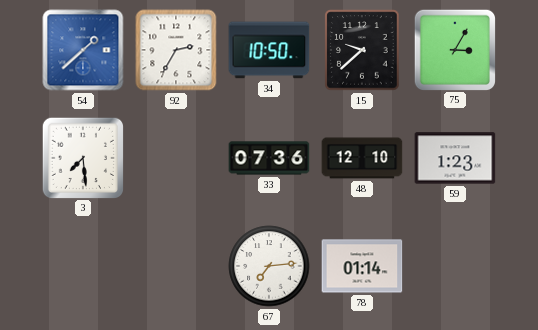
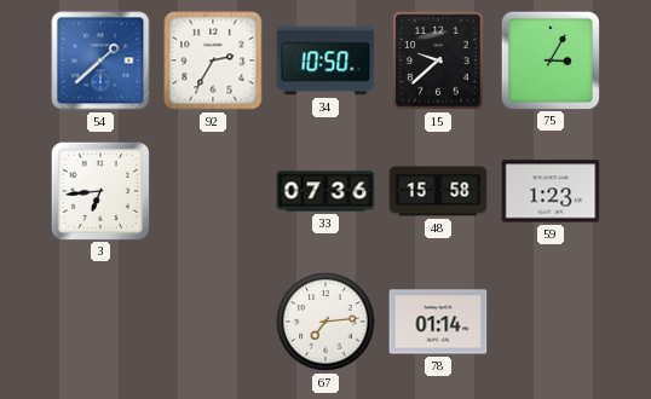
3: 7:29 -> 6:44 (99, 190)
48: 12:10 -> 15:58 (438, 191)
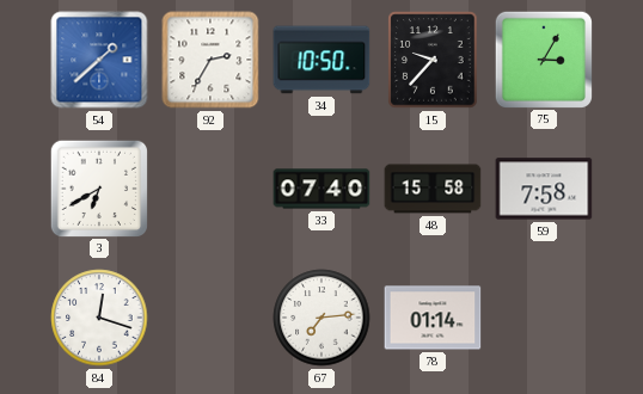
15: 9:38 -> 9:37 (433, 60)
3: 6:44 -> 6:40 (98, 187)
33: 07:36 -> 07:40 (321, 189)
59: 1:23 -> 7:58 (544, 189)
84: none -> 12:18 (99, 318)
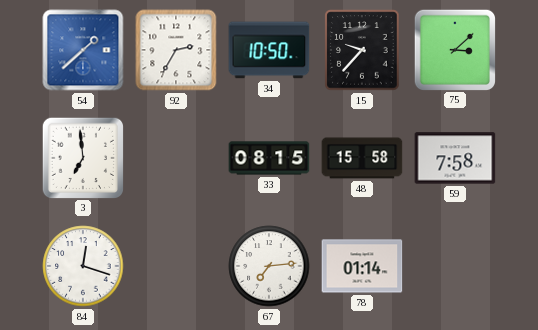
75: 3:05 -> 3:08 (454, 49)
3: 6:40 -> 6:59 (82, 157)
33: 07:40 -> 08:15 (269, 158)
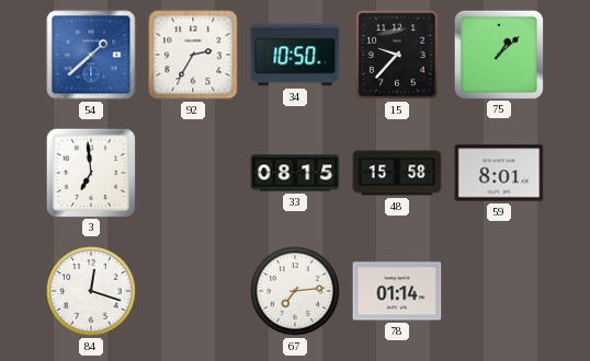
75: 3:08 -> 1:08 (498, 54)
59: 7:58 -> 8:01 (499, 173)
